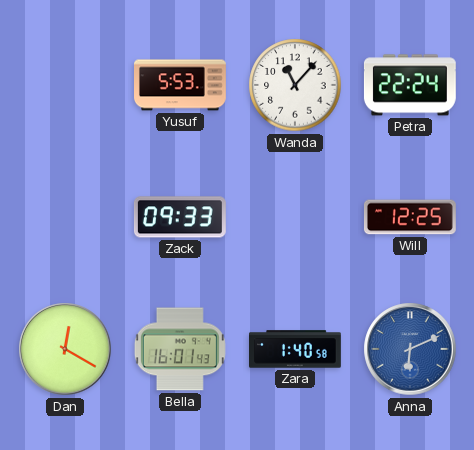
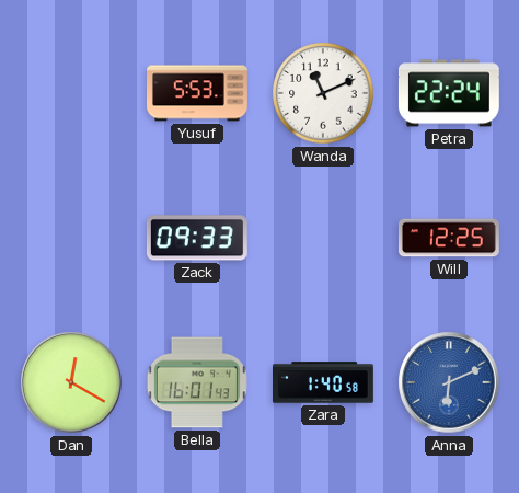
Wanda: 11:07 -> 11:11 (323, 93)
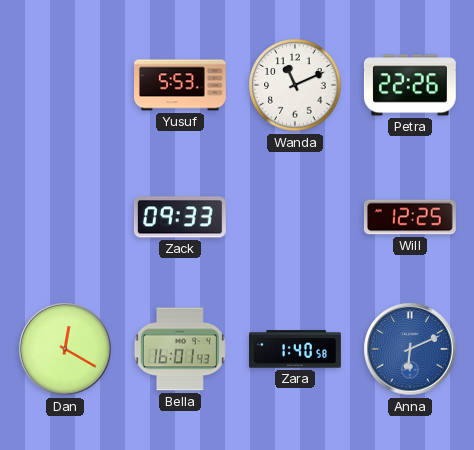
Petra: 22:24 -> 22:26 (410, 85)
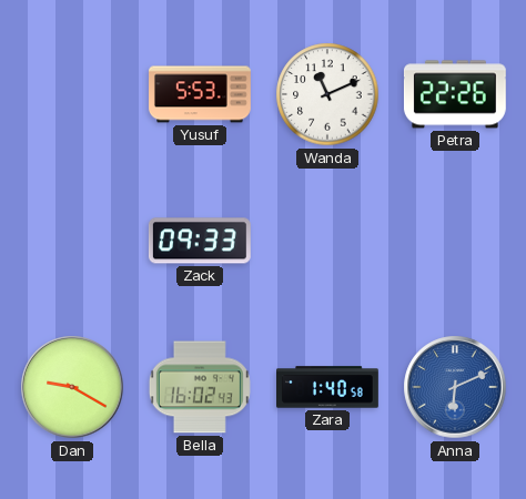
Will: 12:25 -> none (410, 217)
Dan: 12:20 -> 9:20 (72, 387)
Bella: 16:01 -> 16:02 (200, 387)
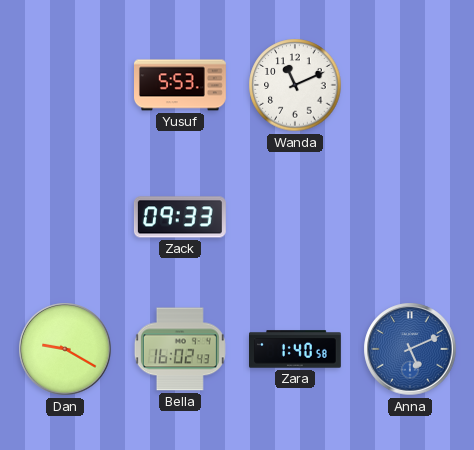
Petra: 22:26 -> none (455, 94)
Anna: 6:11 -> 5:11 (410, 349)
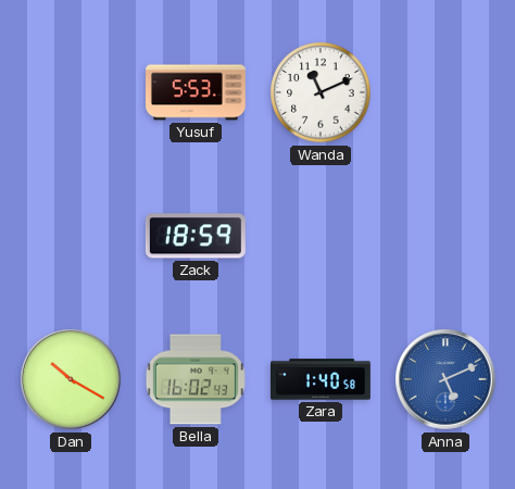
Zack: 09:33 -> 18:59 (196, 236)
Dan: 9:20 -> 10:20 (71, 379)
